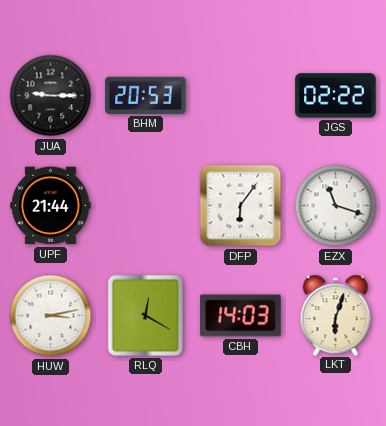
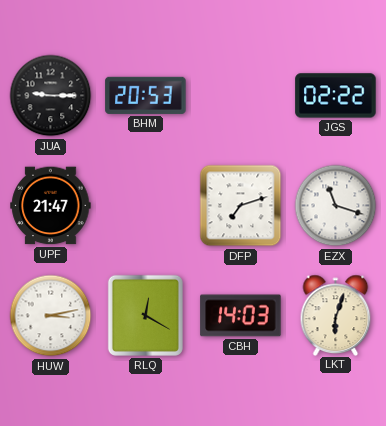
UPF: 21:44 -> 21:47 (51, 206)
DFP: 6:06 -> 7:12 (241, 206)
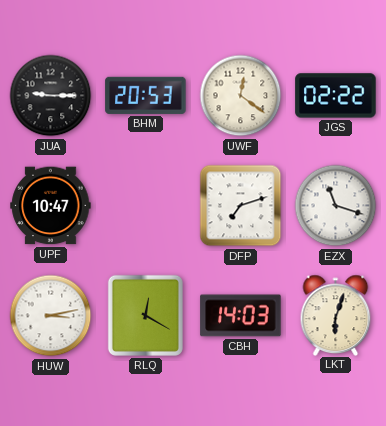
UWF: none -> 12:21 (241, 96)
UPF: 21:47 -> 10:47 (51, 206)
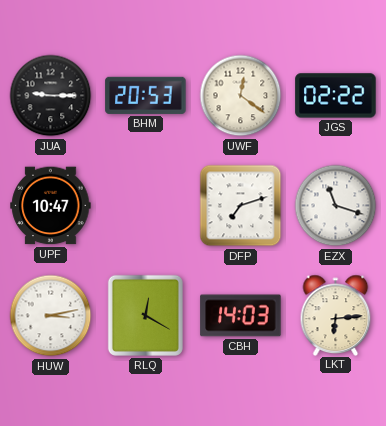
LKT: 6:03 -> 6:14 (336, 315)
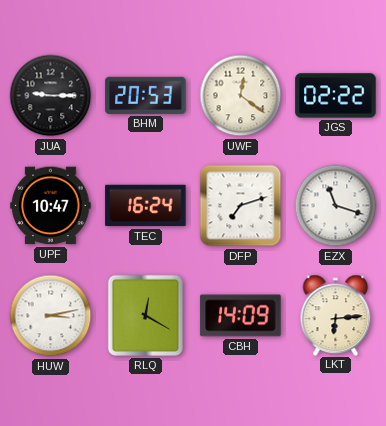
TEC: none -> 16:24 (146, 206)
CBH: 14:03 -> 14:09 (241, 316)
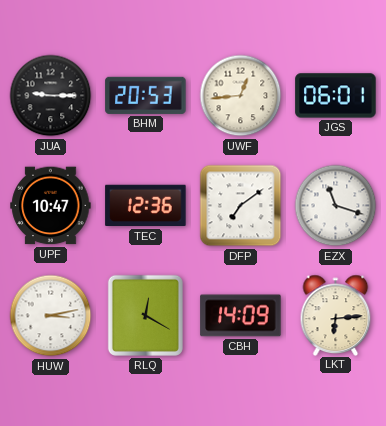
UWF: 12:21 -> 12:44 (241, 96)
JGS: 02:22 -> 06:01 (336, 96)
TEC: 16:24 -> 12:36 (146, 206)
DFP: 7:12 -> 7:09 (241, 206)
